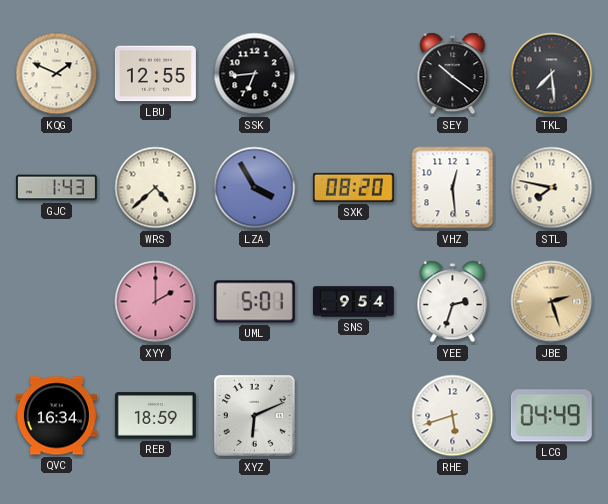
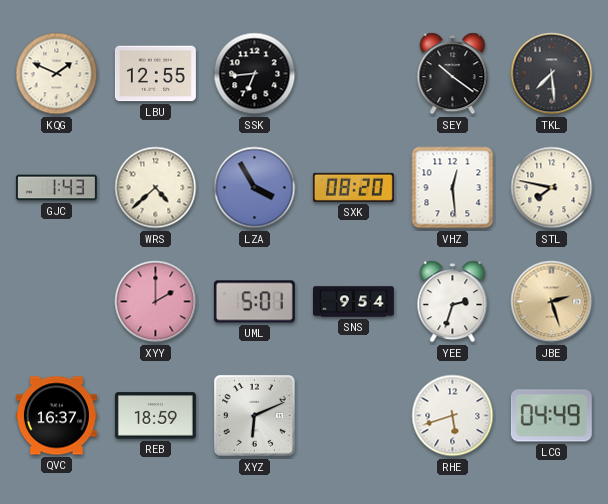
QVC: 16:34 -> 16:37 (56, 416)
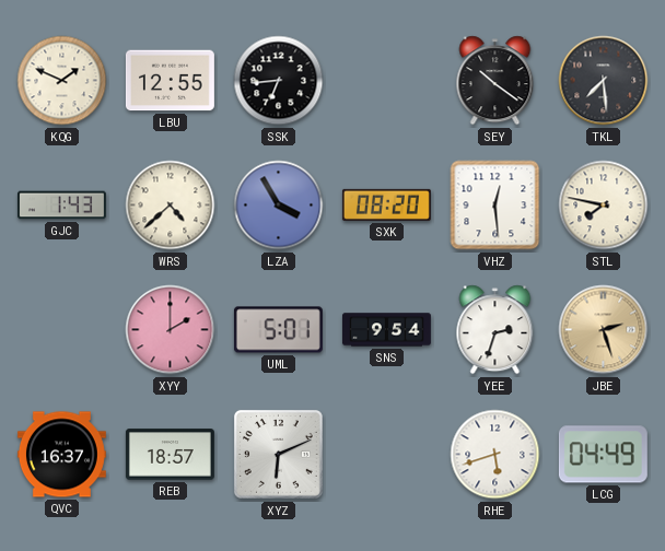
REB: 18:59 -> 18:57 (170, 455)
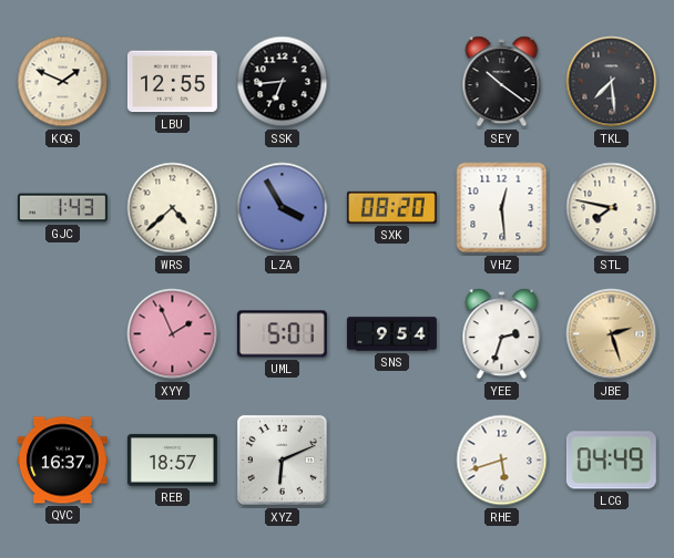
XYY: 2:00 -> 1:56 (173, 334)
